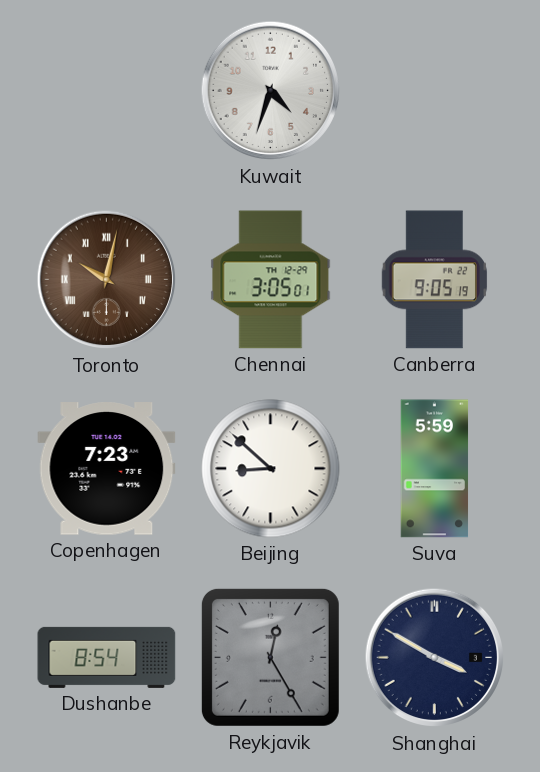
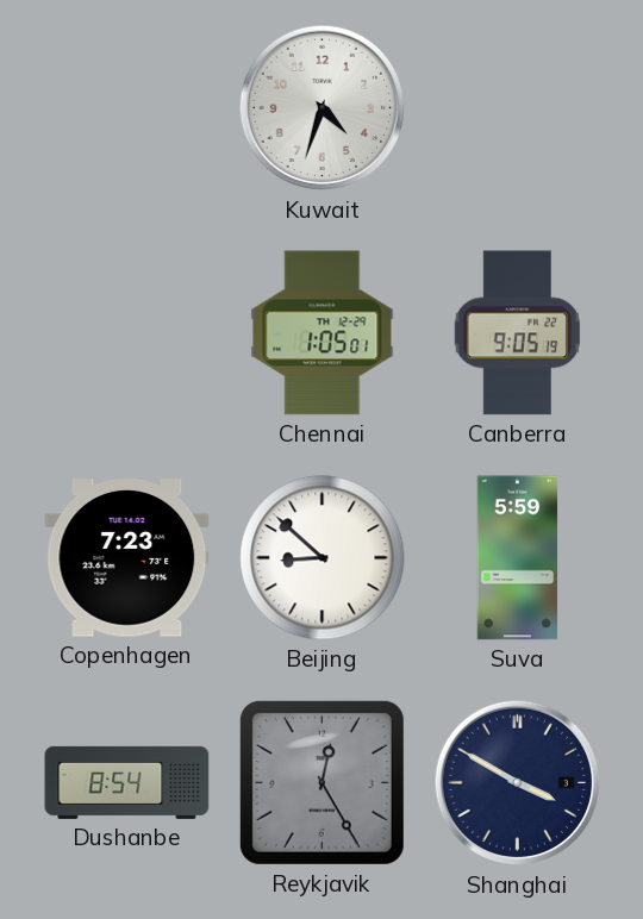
Toronto: 10:02 -> none (107, 280)
Chennai: 3:05 -> 1:05 (323, 333)
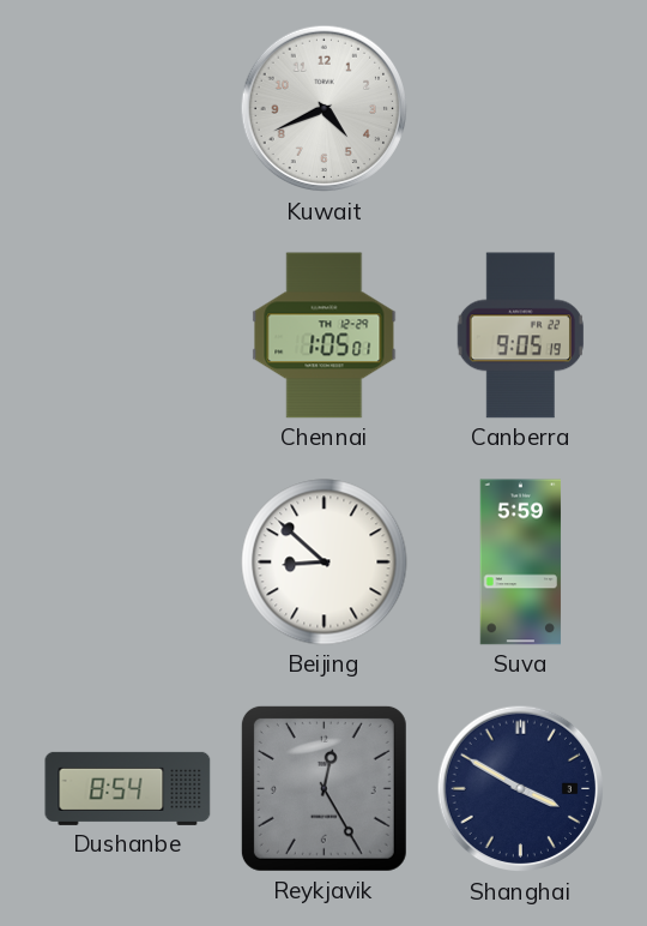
Kuwait: 4:33 -> 4:41 (325, 109)
Copenhagen: 7:23 -> none (127, 558)
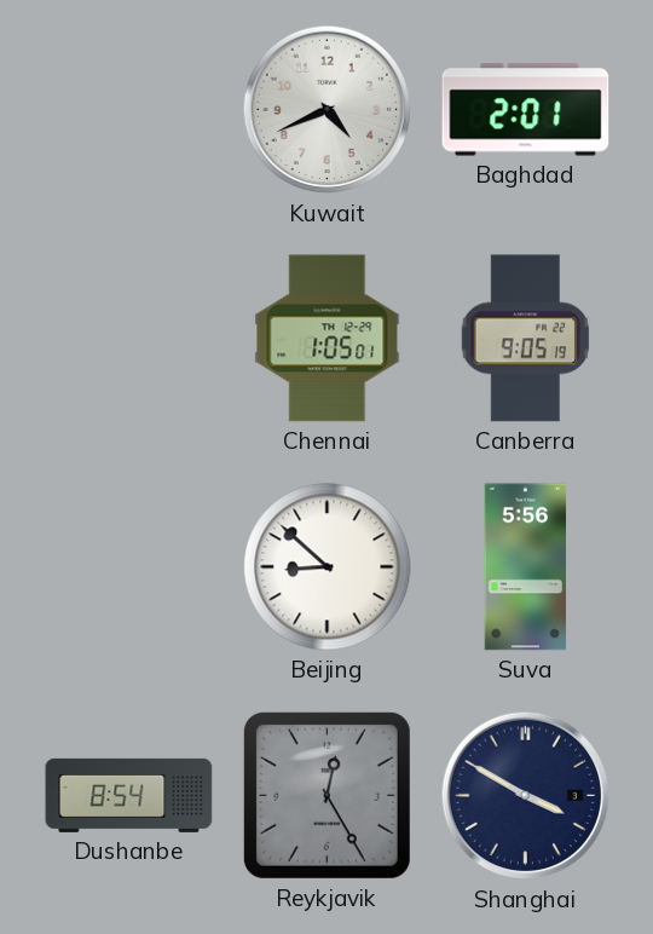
Baghdad: none -> 2:01 (526, 110)
Suva: 5:59 -> 5:56 (526, 567)
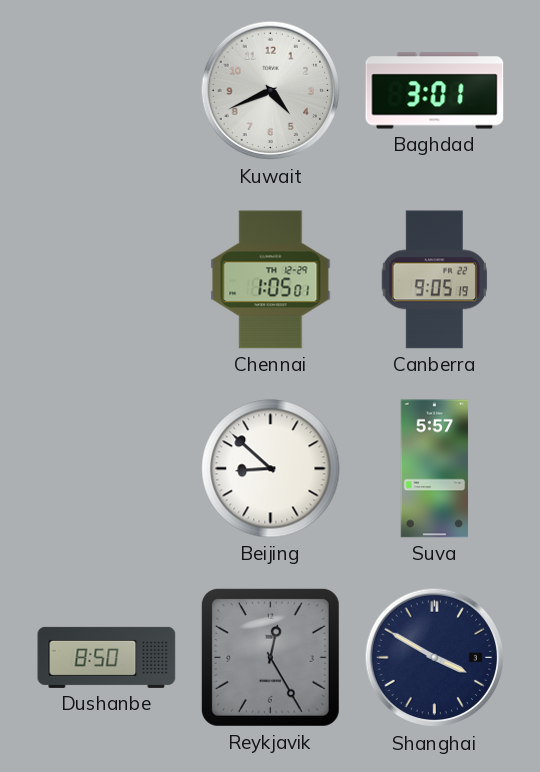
Baghdad: 2:01 -> 3:01 (435, 91)
Suva: 5:56 -> 5:57 (435, 469)
Dushanbe: 8:54 -> 8:50 (107, 657)
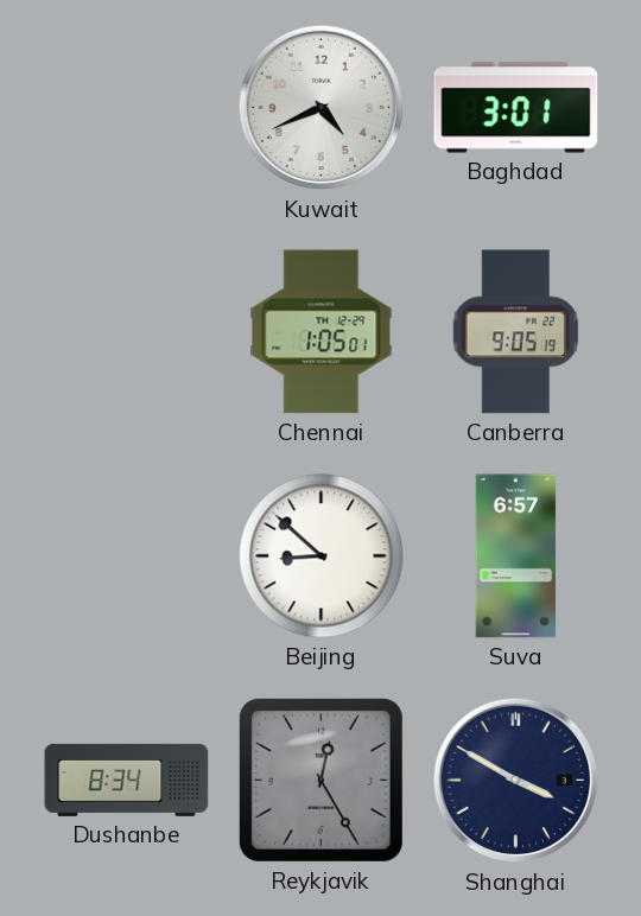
Suva: 5:57 -> 6:57 (516, 556)
Dushanbe: 8:50 -> 8:34 (127, 780)
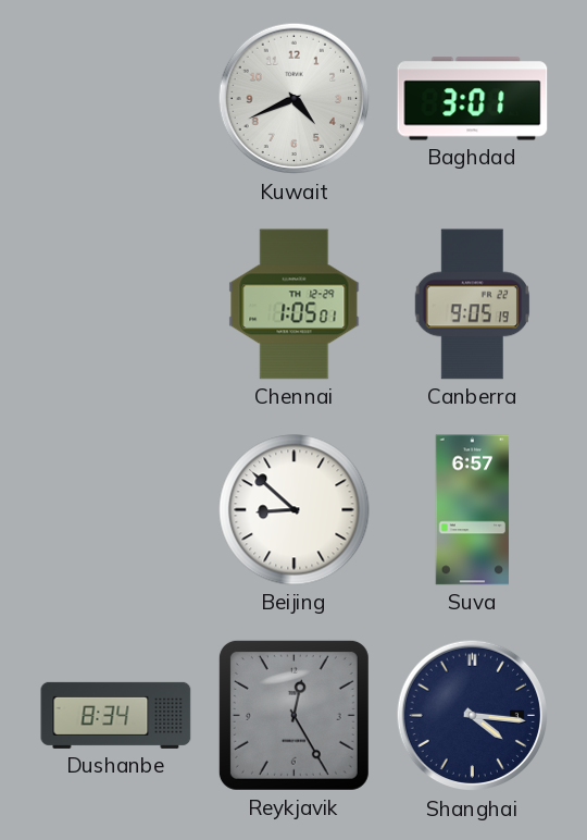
Shanghai: 3:50 -> 4:16 (473, 716)
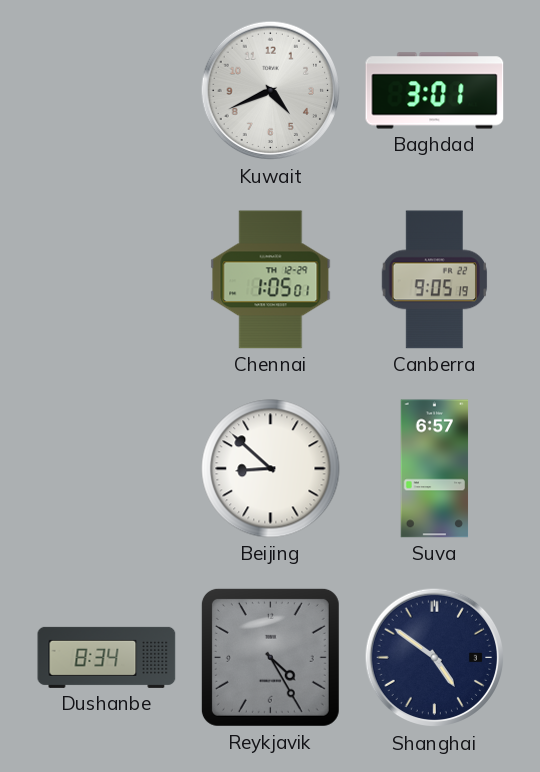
Reykjavik: 12:25 -> 4:25 (270, 657)
Shanghai: 4:16 -> 4:51 (435, 658)
